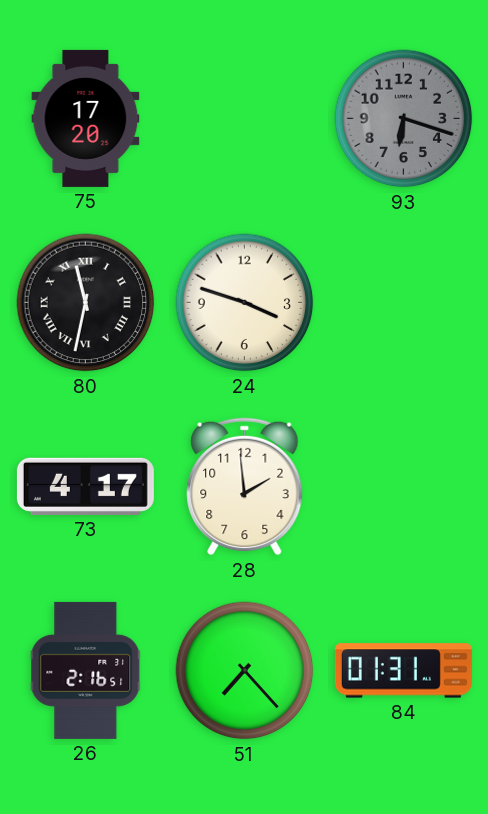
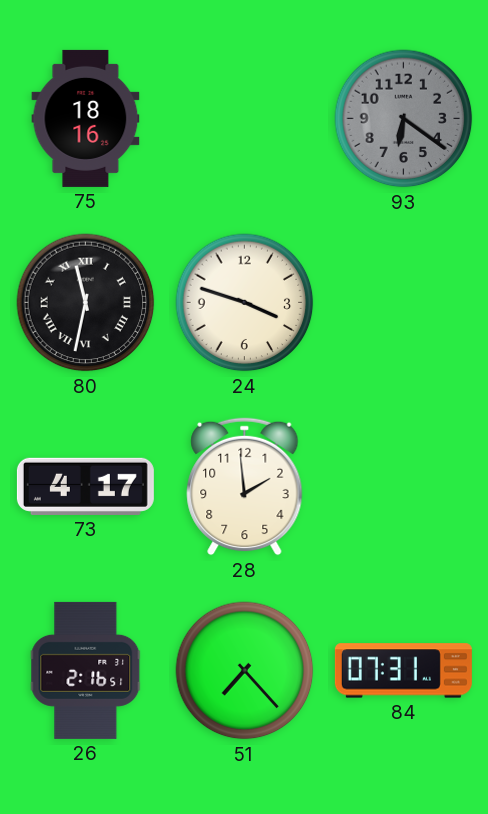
75: 17:20 -> 18:16 (86, 118)
93: 6:18 -> 6:21 (404, 119)
84: 01:31 -> 07:31 (403, 671)
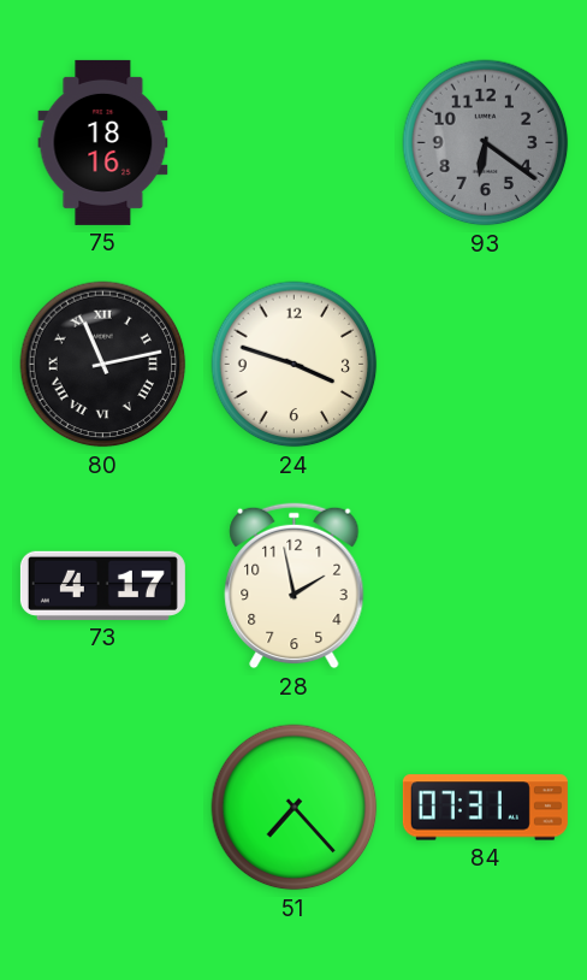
80: 11:32 -> 11:13 (103, 365)
28: 1:59 -> 1:58 (295, 586)
26: 2:16 -> none (86, 670)
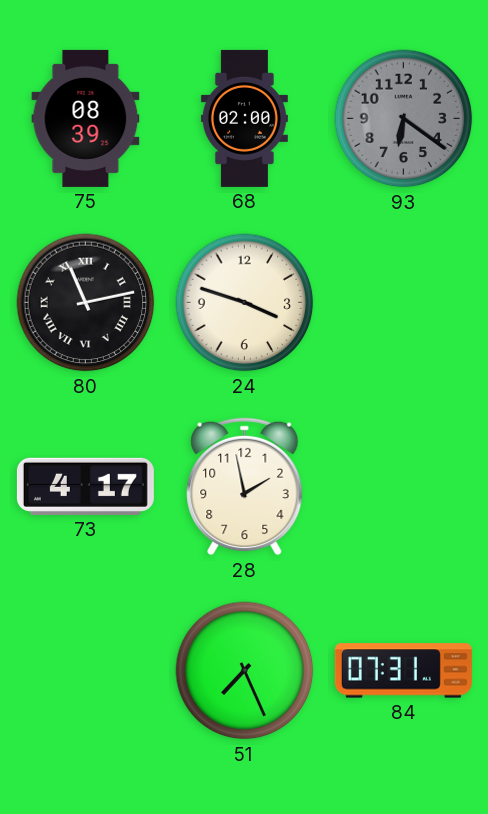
75: 18:16 -> 08:39 (86, 118)
68: none -> 02:00 (244, 118)
51: 7:23 -> 7:26 (245, 671)
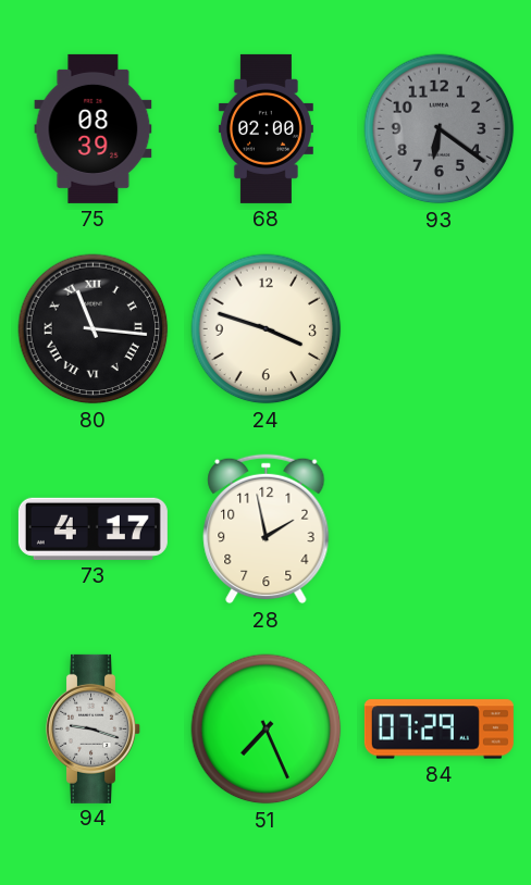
80: 11:13 -> 11:16 (94, 329)
94: none -> 9:18 (94, 728)
84: 07:31 -> 07:29 (439, 730)
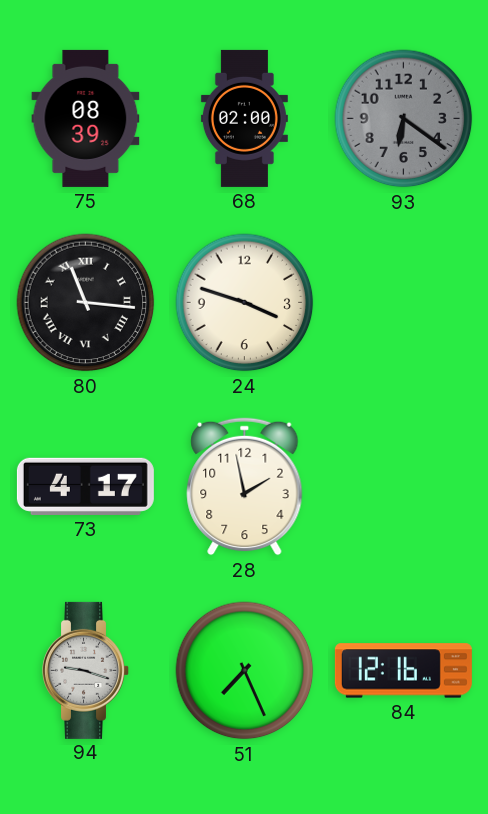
84: 07:29 -> 12:16 (403, 671)
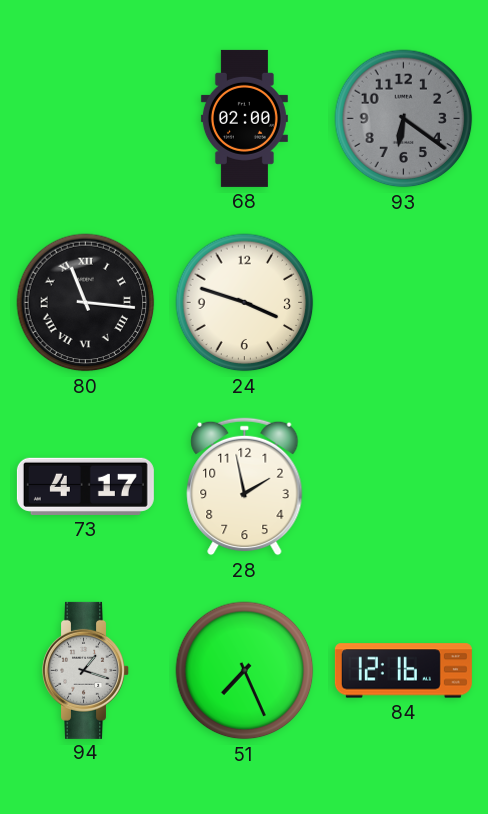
75: 08:39 -> none (86, 118)
94: 9:18 -> 1:18 (86, 670)
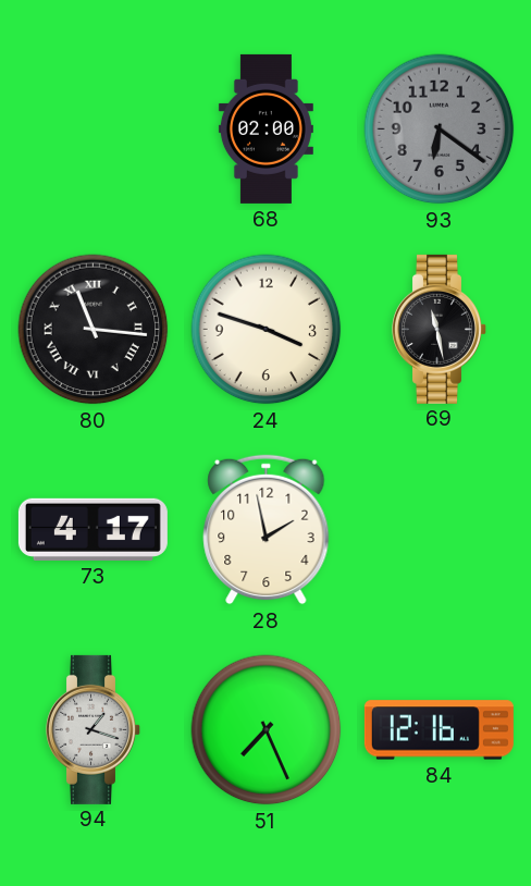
69: none -> 11:28 (440, 329)
